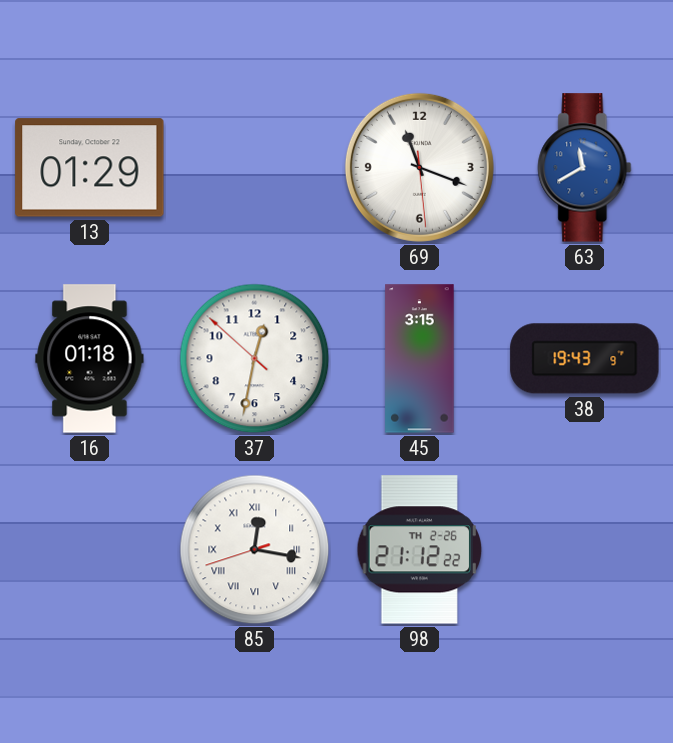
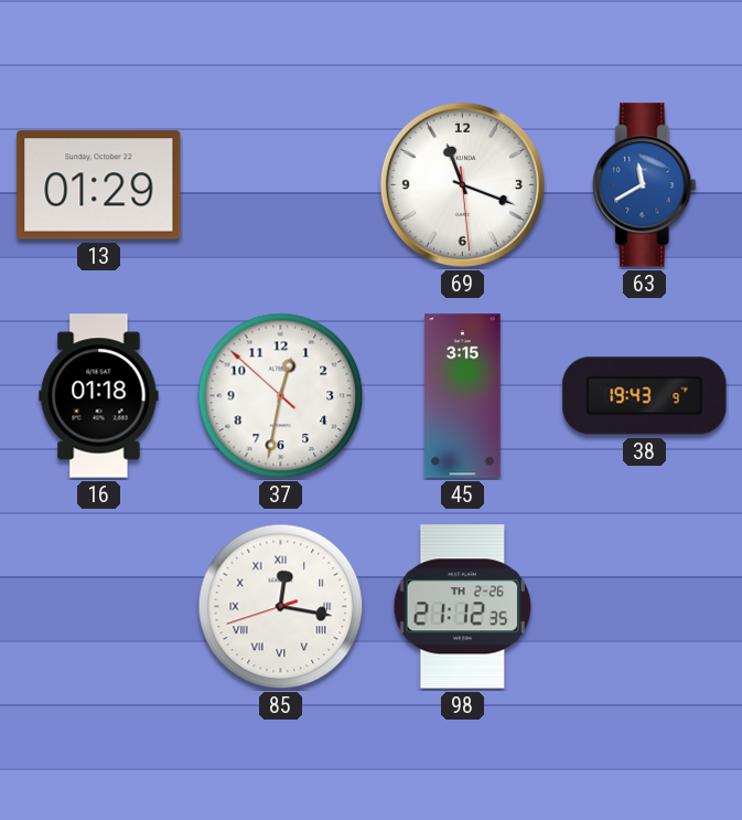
98: 21:12:22 -> 21:12:35 (463, 607)
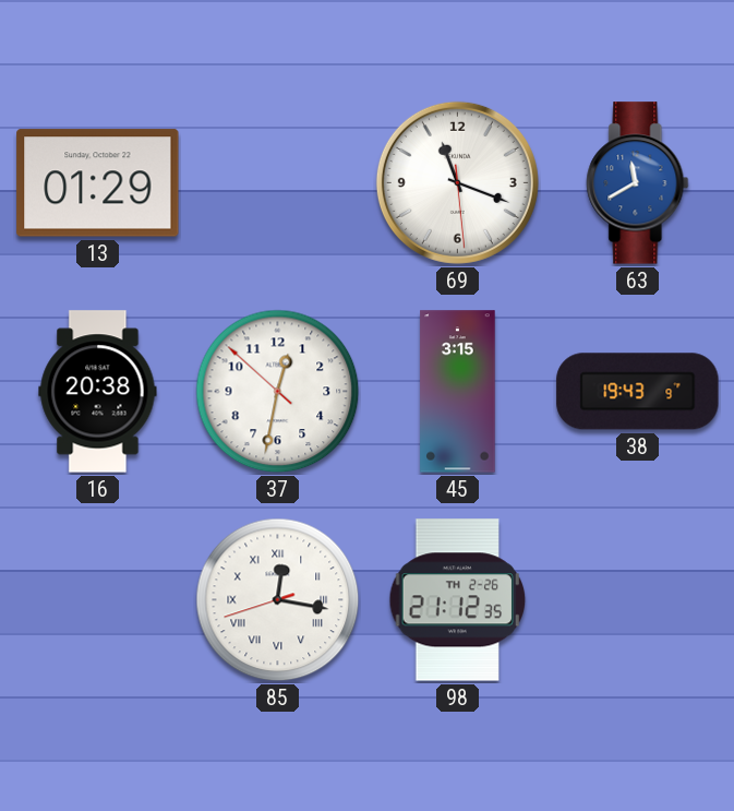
16: 01:18 -> 20:38 (98, 392)
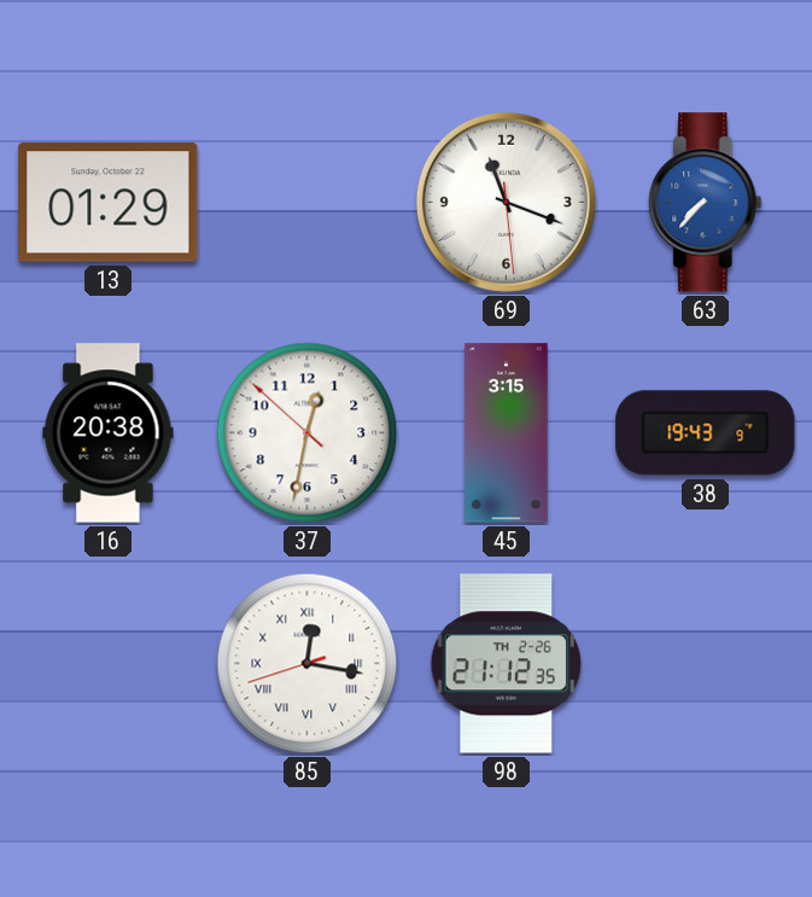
63: 11:40 -> 7:37 (706, 203)
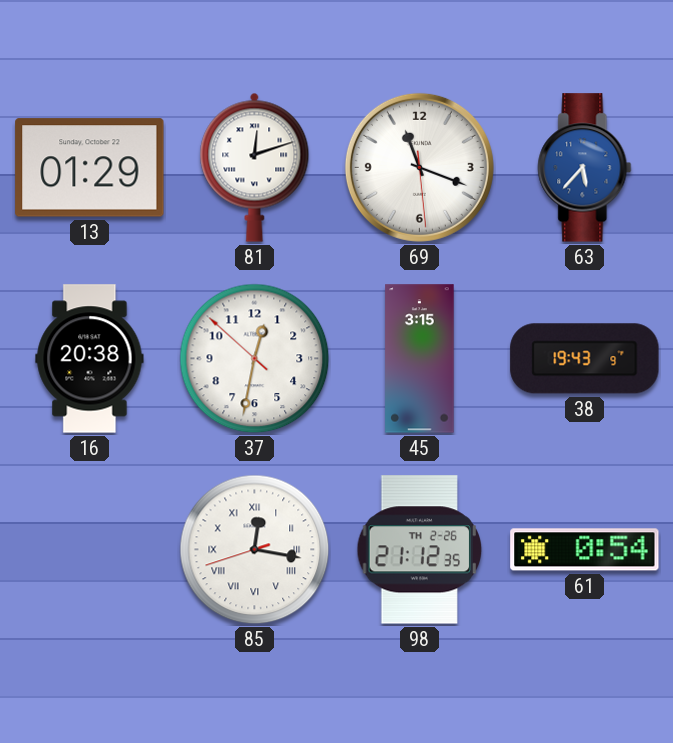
81: none -> 12:12 (255, 167)
63: 7:37 -> 5:37 (585, 168)
61: none -> 0:54 (585, 550)
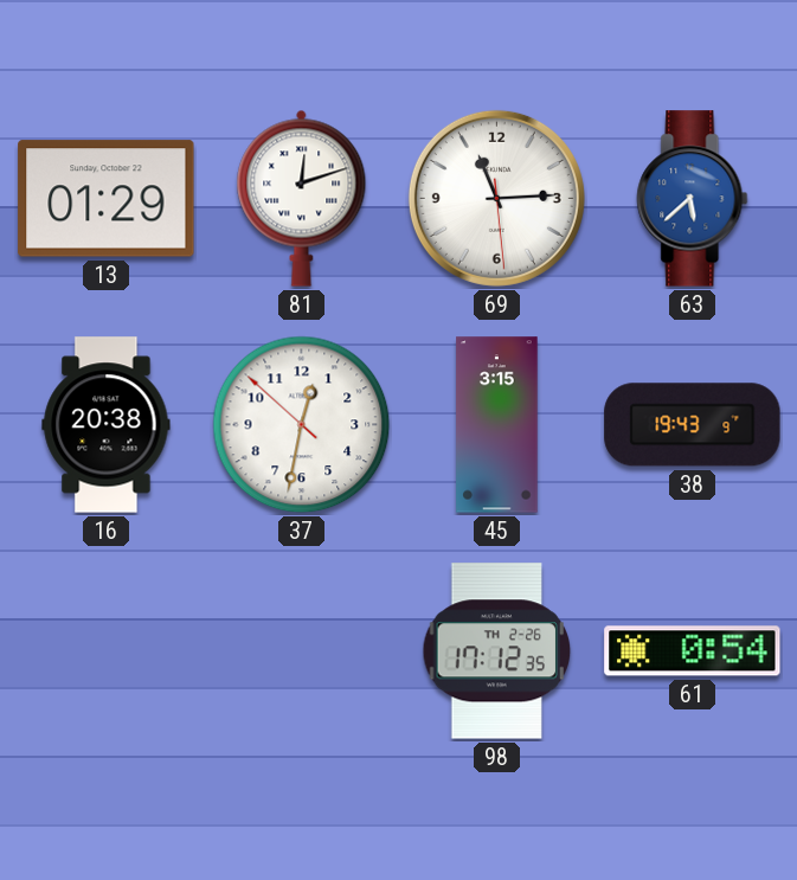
69: 11:18 -> 11:14 (496, 198)
63: 5:37 -> 5:38 (693, 199)
85: 12:16 -> none (255, 550)
98: 21:12 -> 17:12 (497, 651)
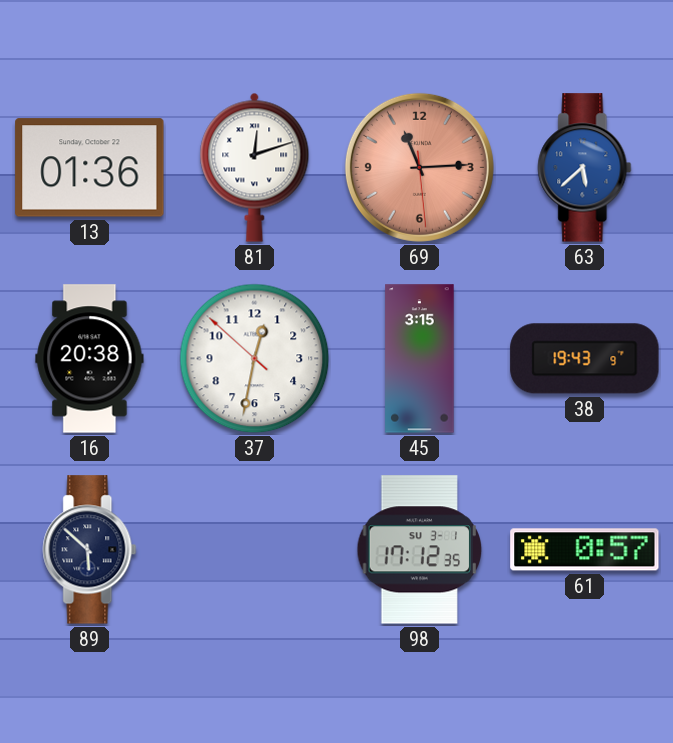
13: 01:29 -> 01:36 (90, 168)
69 dial: white -> salmon (419, 167)
89: none -> 5:52 (90, 550)
98 date: TH 2-26 -> SU 3-1 (420, 550)
61: 0:54 -> 0:57 (585, 550)
